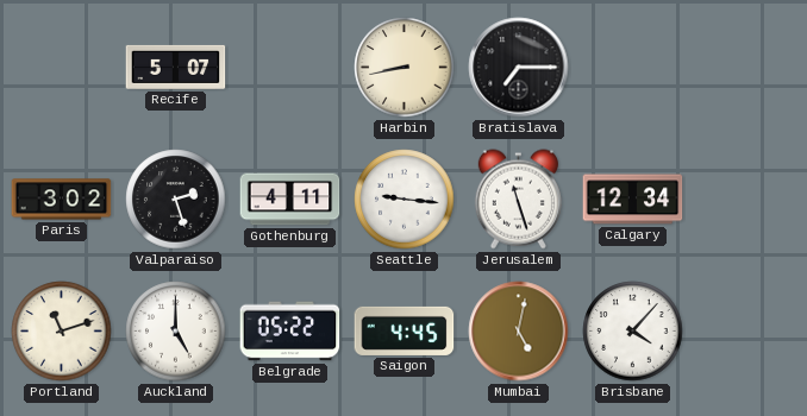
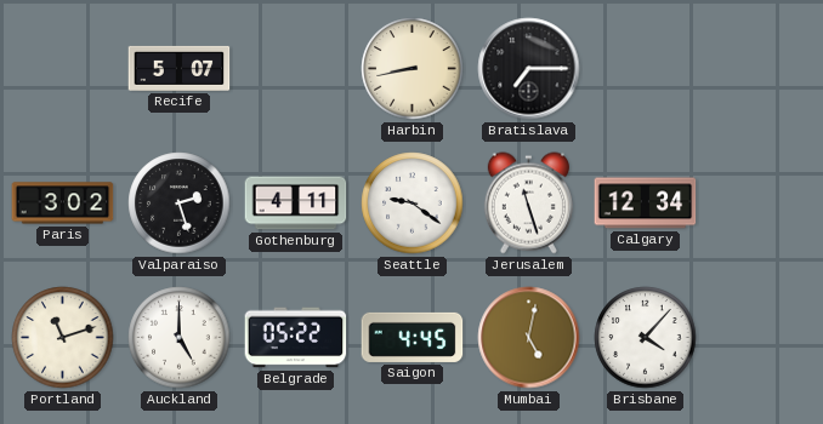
Seattle: 9:16 -> 9:21 (413, 204)
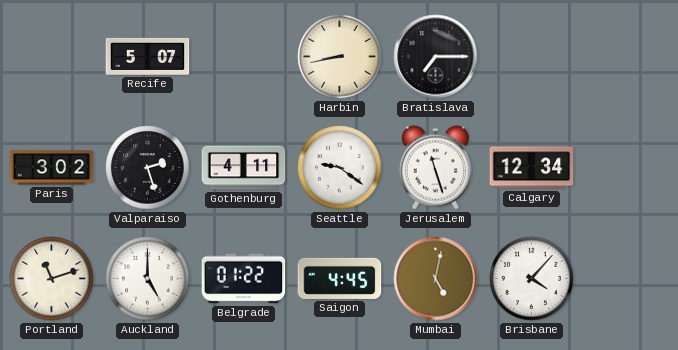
Belgrade: 05:22 -> 01:22 (244, 279)
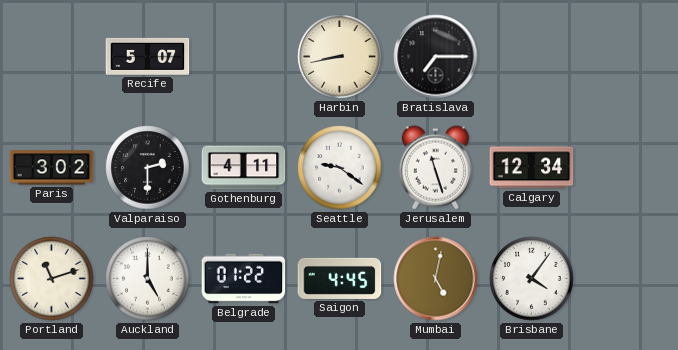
Valparaiso: 2:27 -> 2:30 (148, 168)
Brisbane: 4:07 -> 4:06 (532, 279)
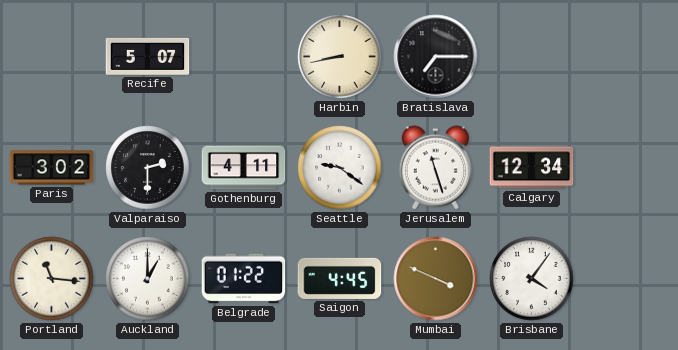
Portland: 11:12 -> 11:16 (52, 279)
Auckland: 5:00 -> 1:00 (148, 279)
Mumbai: 5:02 -> 3:49 (436, 279)
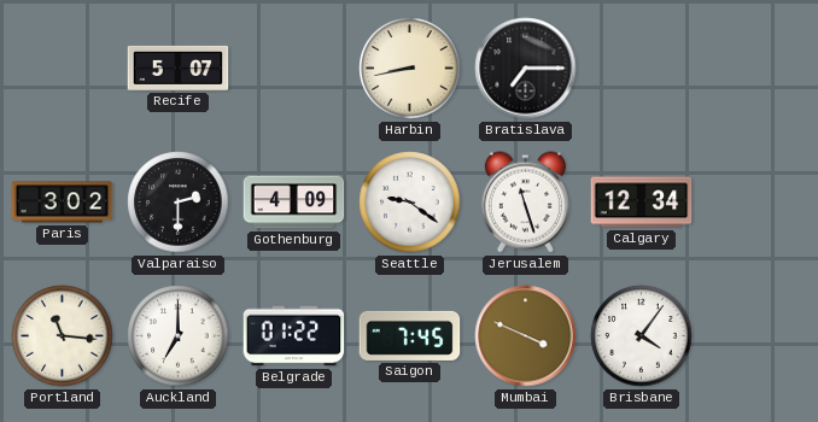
Gothenburg: 4:11 -> 4:09 (294, 203)
Auckland: 1:00 -> 7:00 (179, 336)
Saigon: 4:45 -> 7:45 (410, 335)
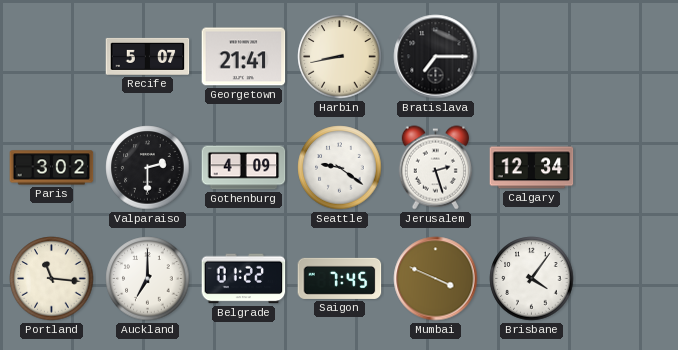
Georgetown: none -> 21:41 (244, 57)
Jerusalem: 11:27 -> 2:27 (435, 168)
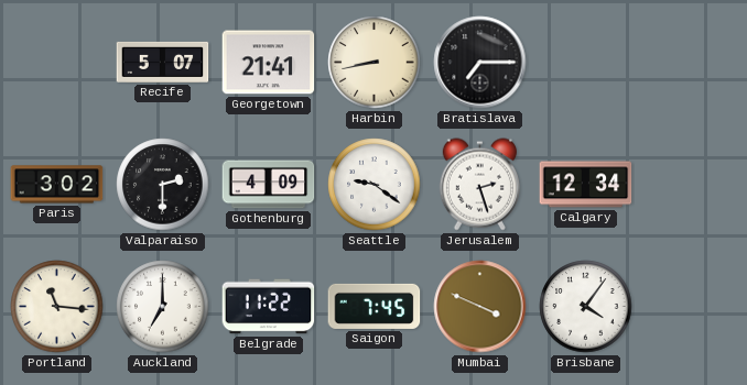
Belgrade: 01:22 -> 11:22 (269, 307)
